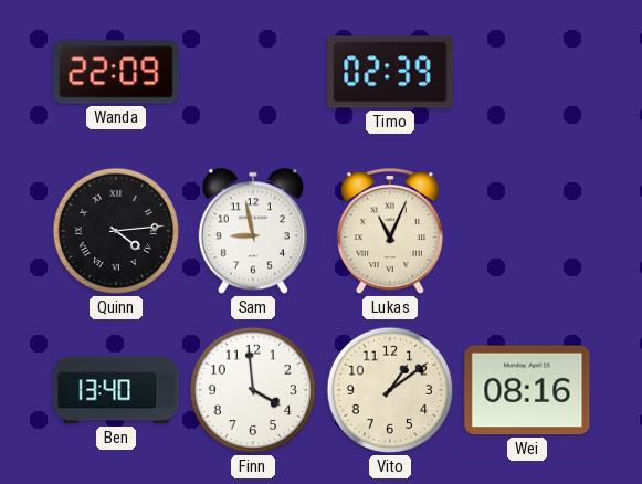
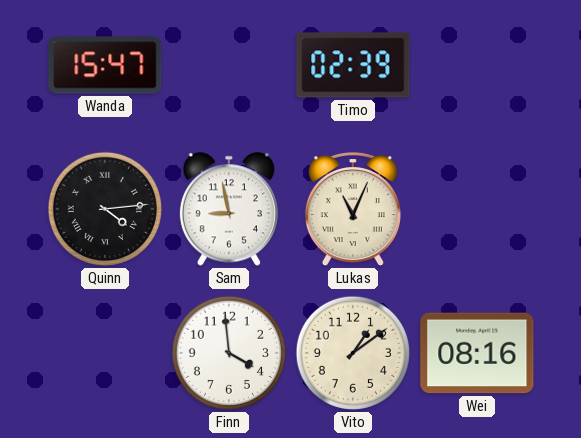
Wanda: 22:09 -> 15:47 (105, 65)
Ben: 13:40 -> none (116, 390)
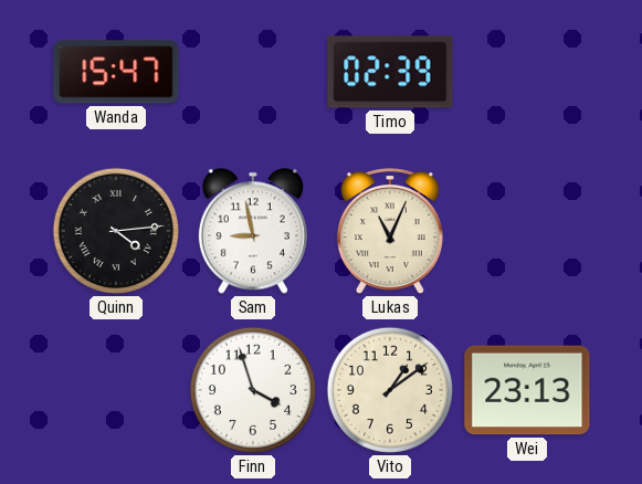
Finn: 3:59 -> 3:57 (253, 390)
Wei: 08:16 -> 23:13 (527, 390)
